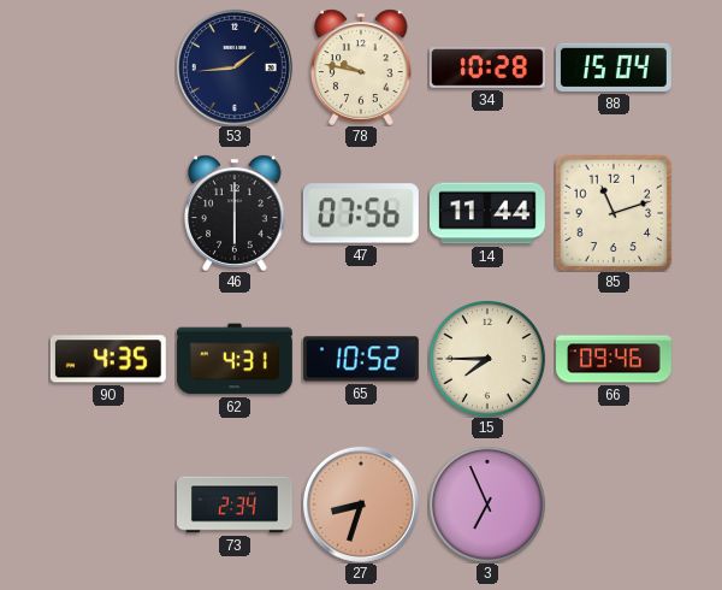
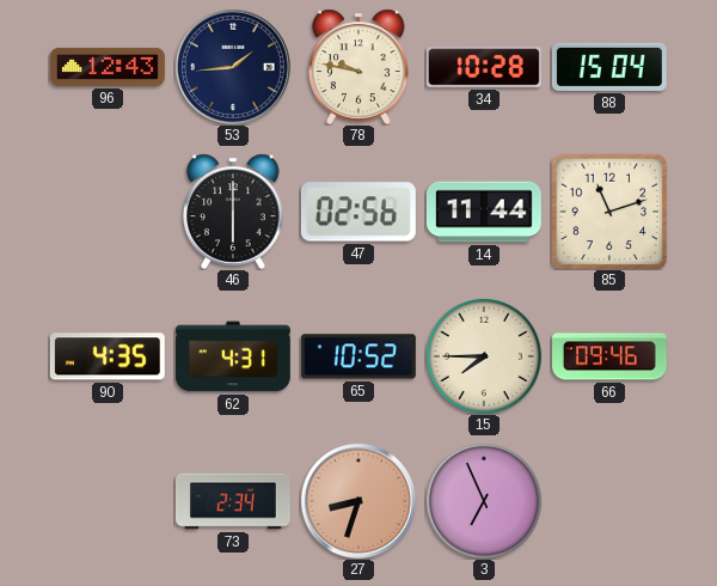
96: none -> 12:43 (108, 67)
47: 07:56 -> 02:56 (358, 212)
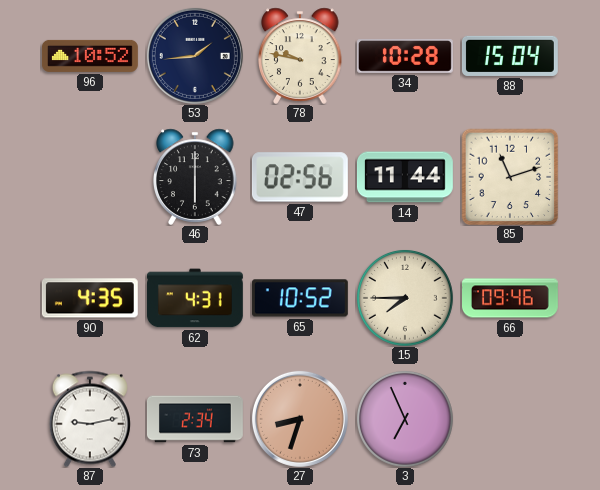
96: 12:43 -> 10:52 (90, 56)
87: none -> 9:13 (90, 419)
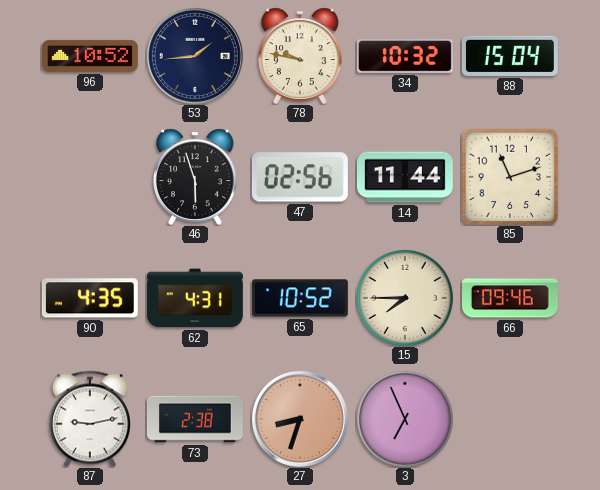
34: 10:28 -> 10:32 (405, 56)
46: 6:00 -> 5:57 (195, 177)
73: 2:34 -> 2:38 (195, 419)
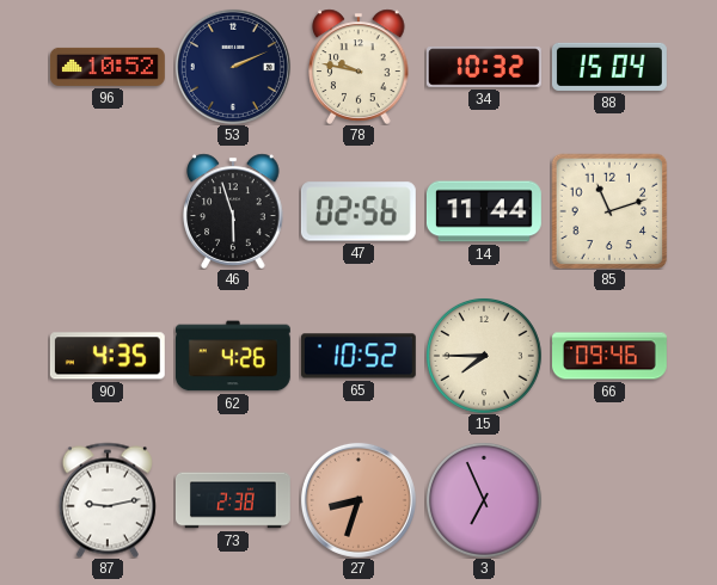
53: 1:44 -> 2:11 (233, 67)
62: 4:31 -> 4:26 (233, 356)
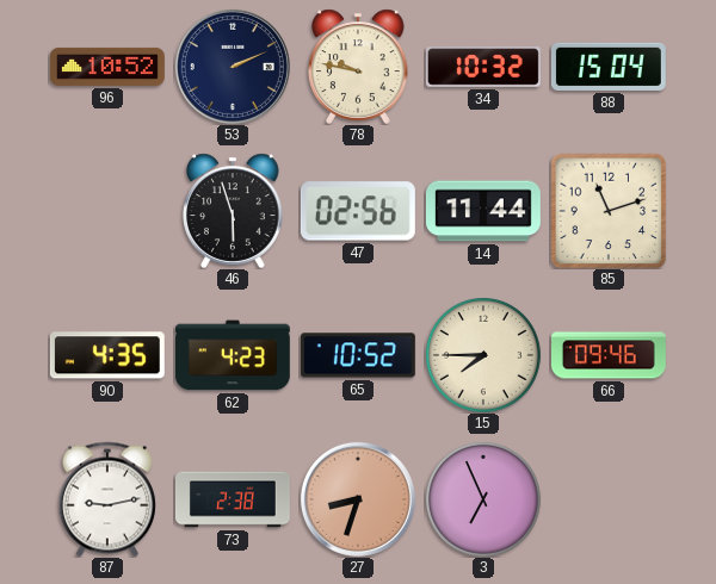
62: 4:26 -> 4:23 (233, 355)
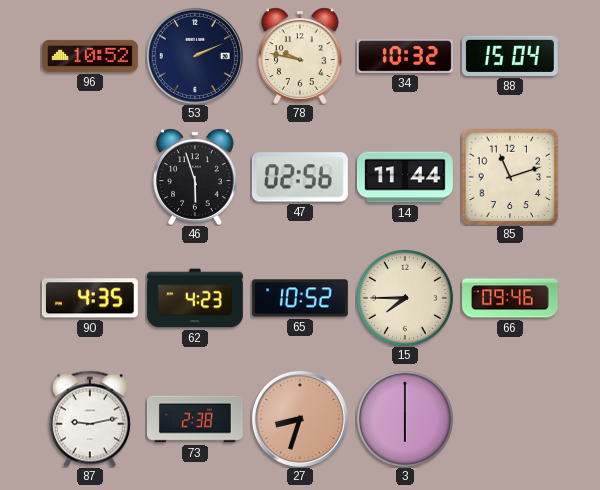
3: 6:56 -> 6:00 (405, 419)
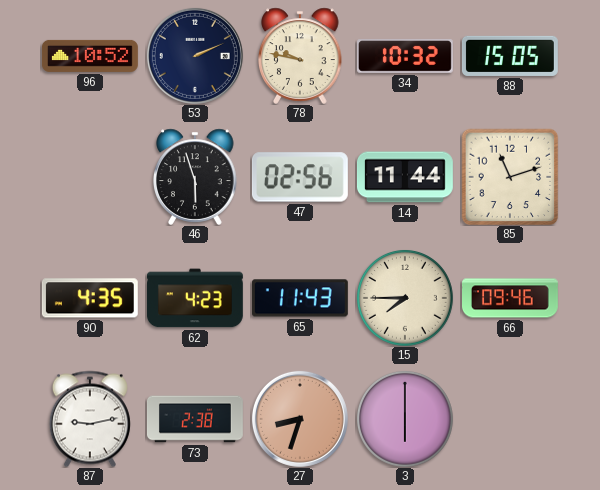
88: 15:04 -> 15:05 (510, 56)
65: 10:52 -> 11:43 (300, 298)
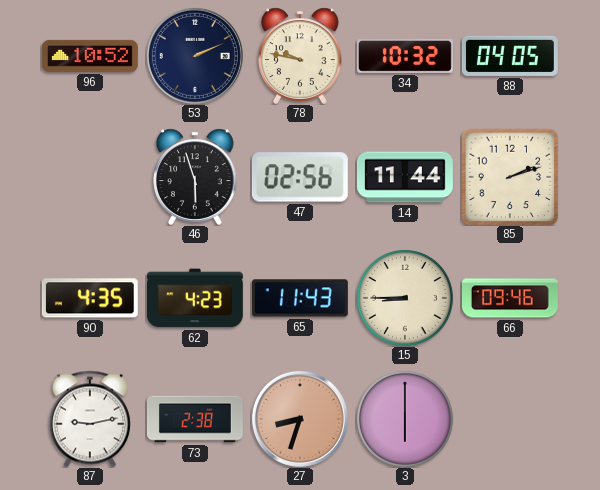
88: 15:05 -> 04:05 (510, 56)
85: 11:12 -> 2:12 (510, 177)
15: 7:45 -> 8:45 (405, 298)
